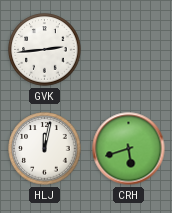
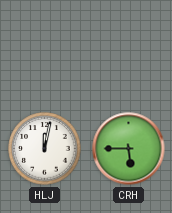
GVK: 2:44 -> none (45, 50)
CRH: 5:42 -> 5:45 (129, 149)
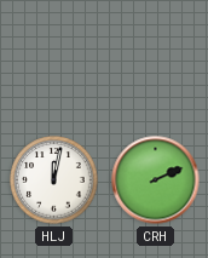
CRH: 5:45 -> 2:11 (156, 180)
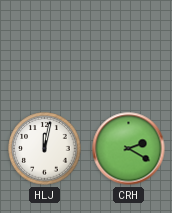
CRH: 2:11 -> 2:20 (129, 149)
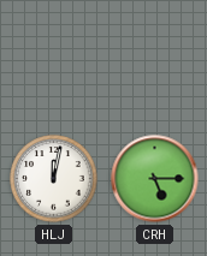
CRH: 2:20 -> 5:15 (155, 179)
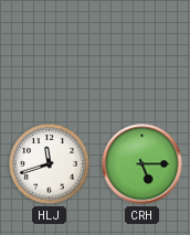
HLJ: 12:02 -> 11:42 (50, 164)
